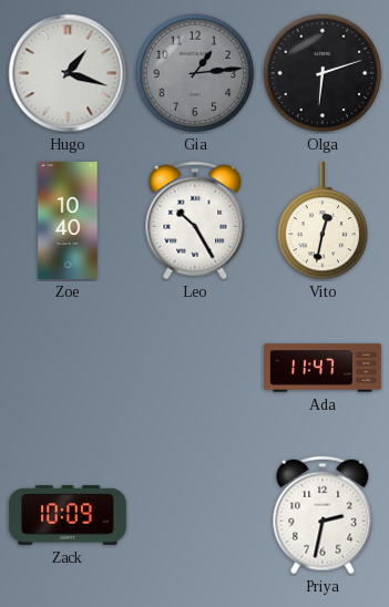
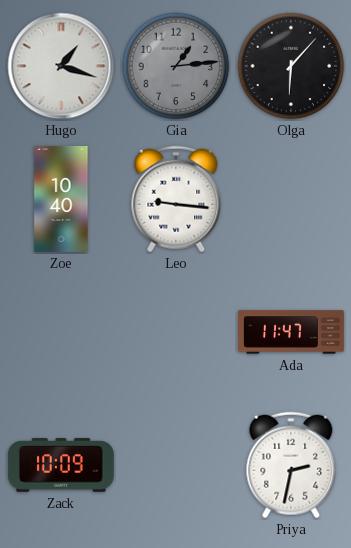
Olga: 6:12 -> 6:07 (291, 66)
Leo: 10:25 -> 9:16 (176, 199)
Vito: 12:32 -> none (323, 220)
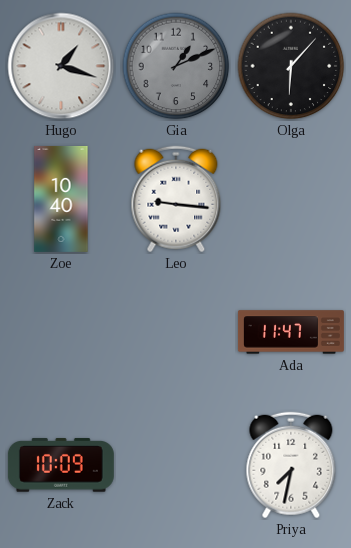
Gia: 1:14 -> 1:11 (176, 66)
Priya: 2:32 -> 7:32 (291, 465)
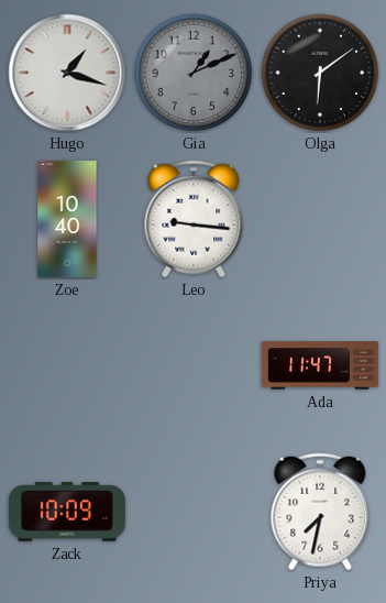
Olga: 6:07 -> 6:09 (320, 73)
